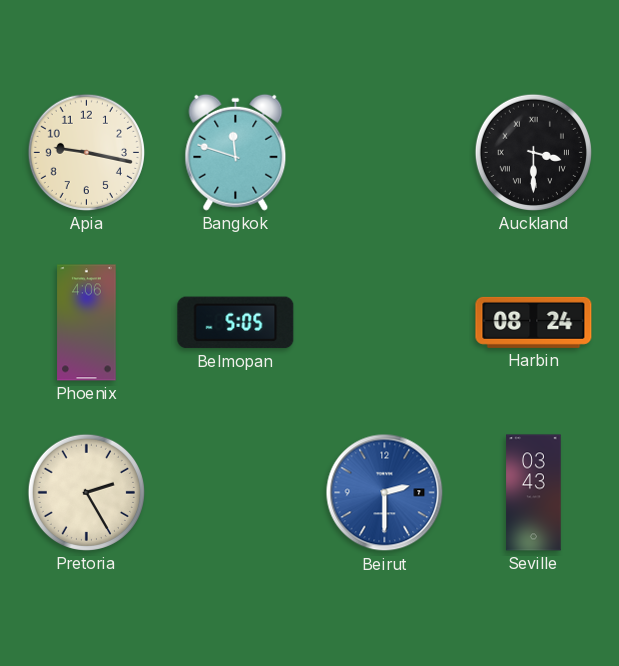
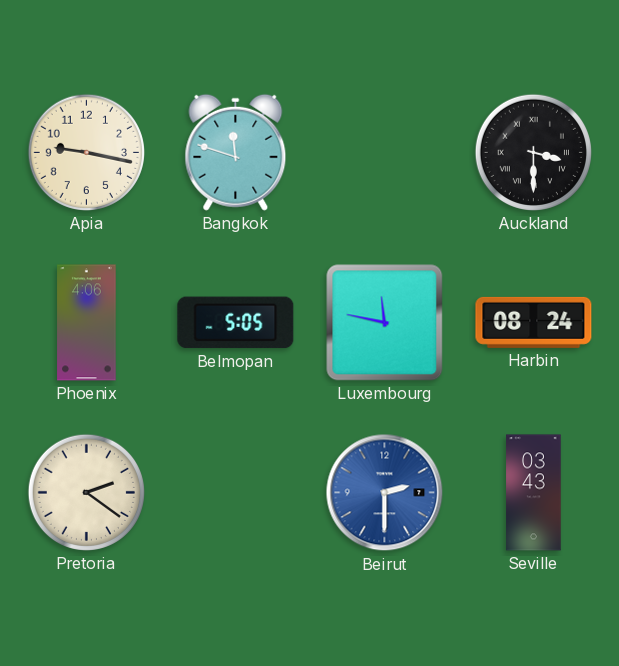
Luxembourg: none -> 11:47 (385, 323)
Pretoria: 2:25 -> 2:21 (86, 492)
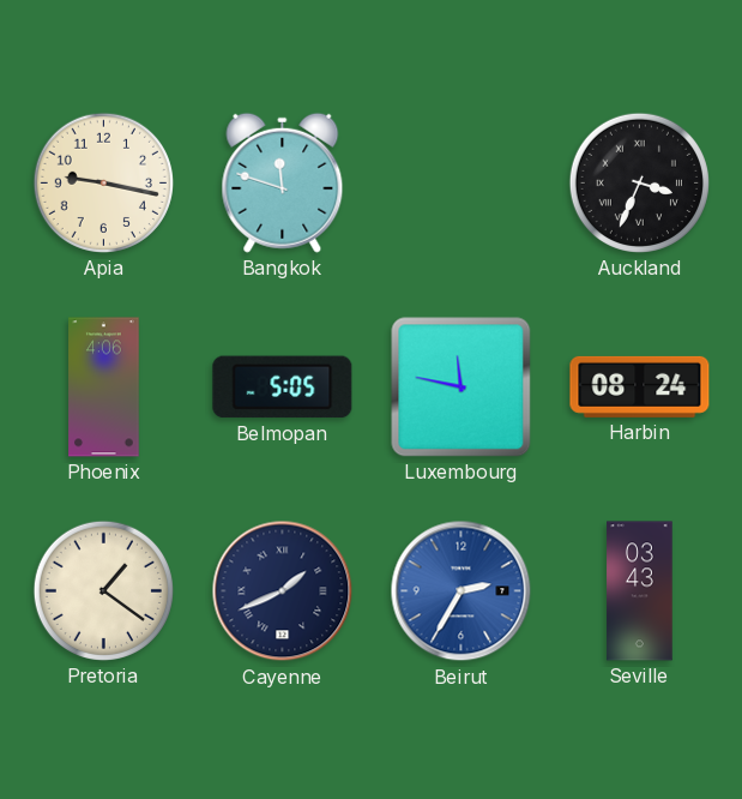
Auckland: 3:30 -> 3:34 (639, 182)
Pretoria: 2:21 -> 1:21 (103, 590)
Cayenne: none -> 1:41 (283, 591)
Beirut: 2:30 -> 2:35 (462, 591)
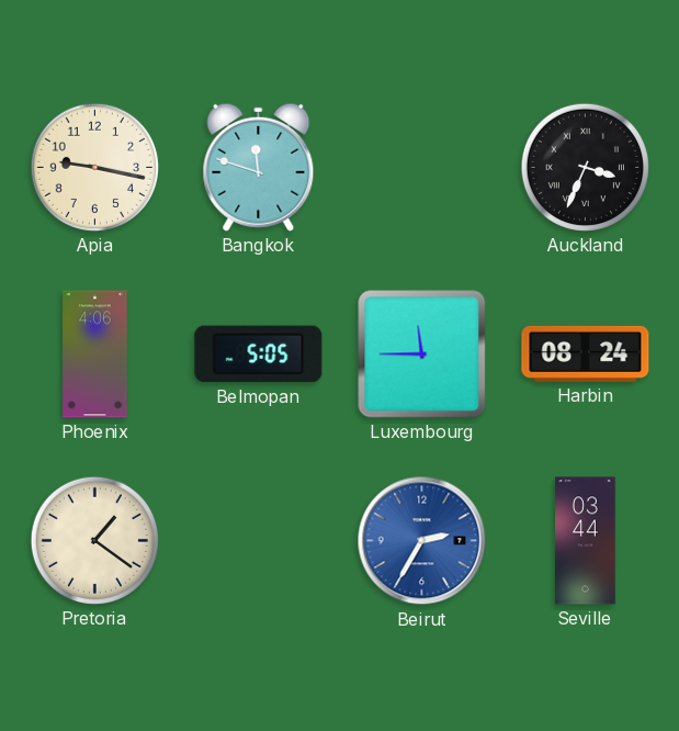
Luxembourg: 11:47 -> 11:45 (422, 355)
Cayenne: 1:41 -> none (283, 591)
Seville: 03:43 -> 03:44 (586, 541)
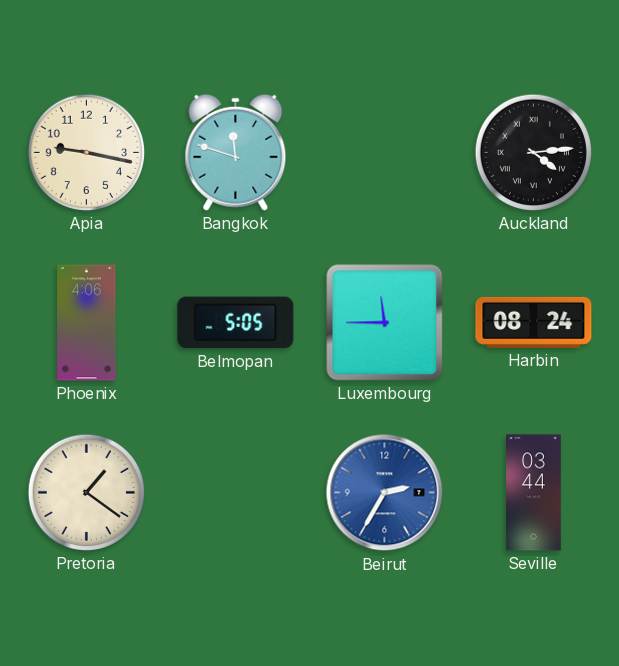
Auckland: 3:34 -> 4:14 (533, 152)
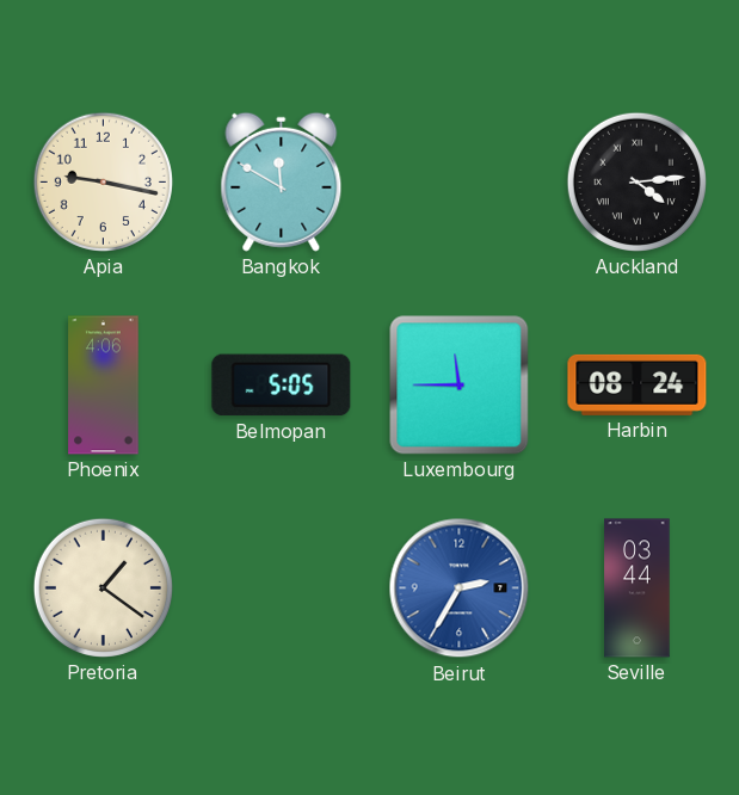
Bangkok: 11:48 -> 11:50 (282, 181)
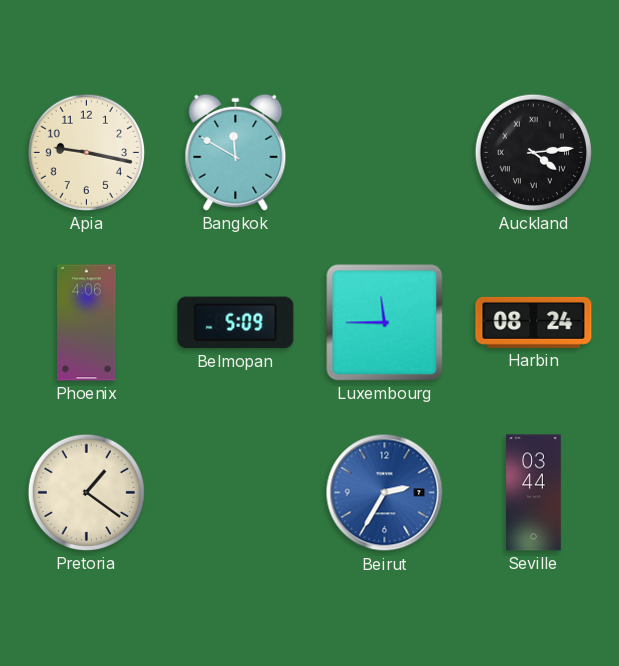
Belmopan: 5:05 -> 5:09 (236, 323)
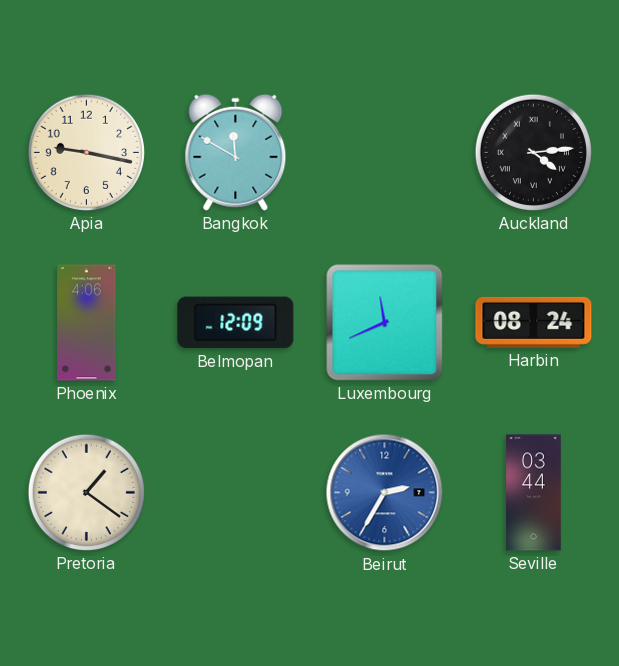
Belmopan: 5:09 -> 12:09 (236, 323)
Luxembourg: 11:45 -> 11:41 (385, 323)
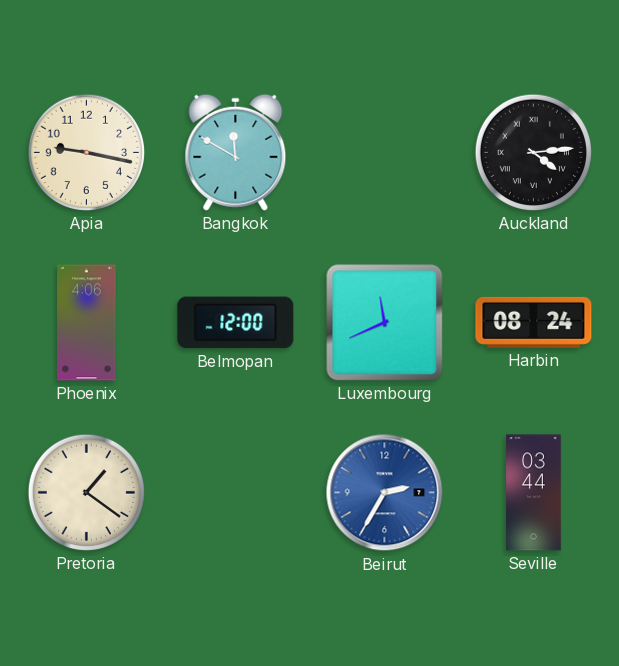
Belmopan: 12:09 -> 12:00 (236, 323)
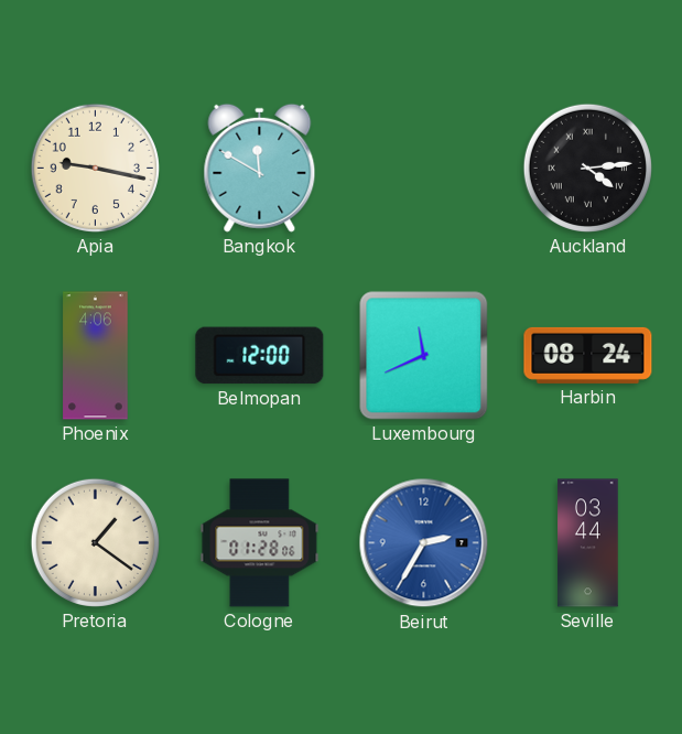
Cologne: none -> 01:28 (260, 543)
